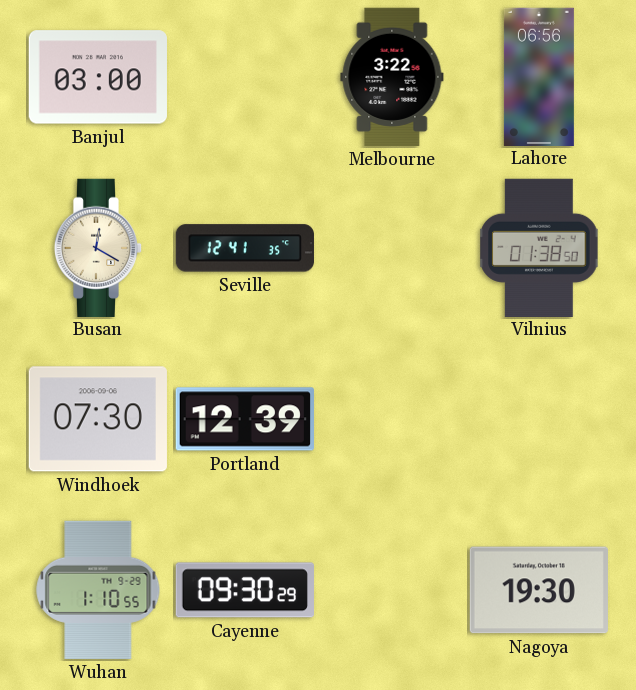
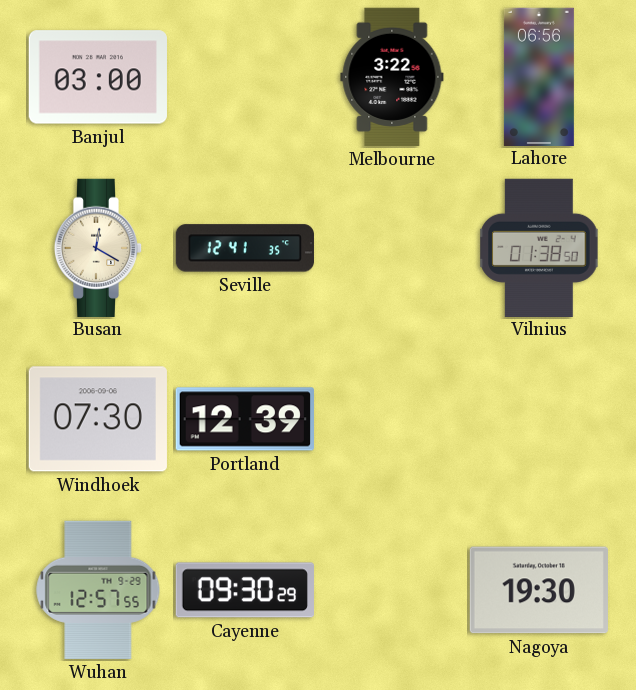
Wuhan: 1:10 -> 12:57 (98, 590)
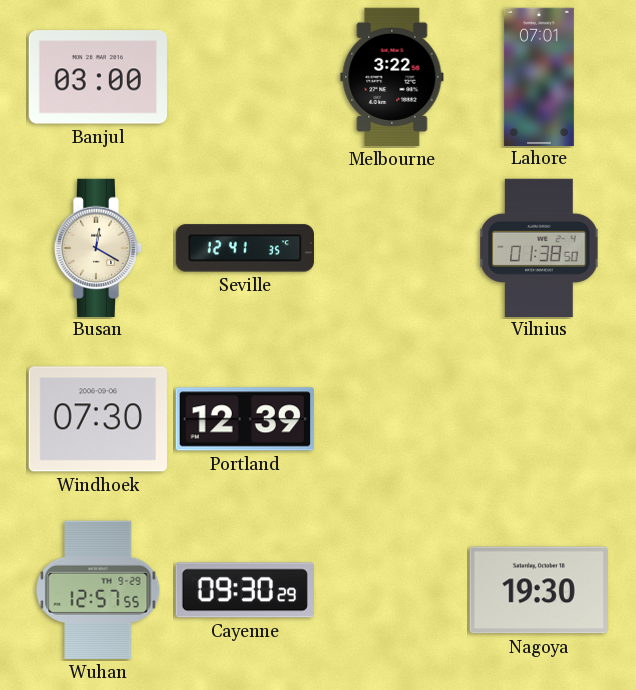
Lahore: 06:56 -> 07:01 (539, 76)
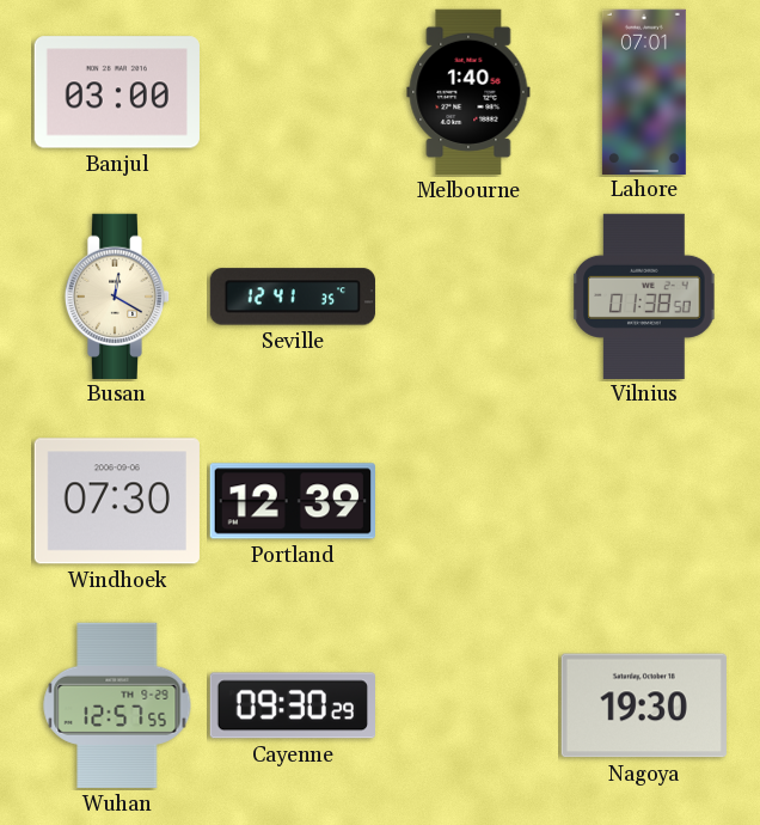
Melbourne: 3:22 -> 1:40 (468, 92)
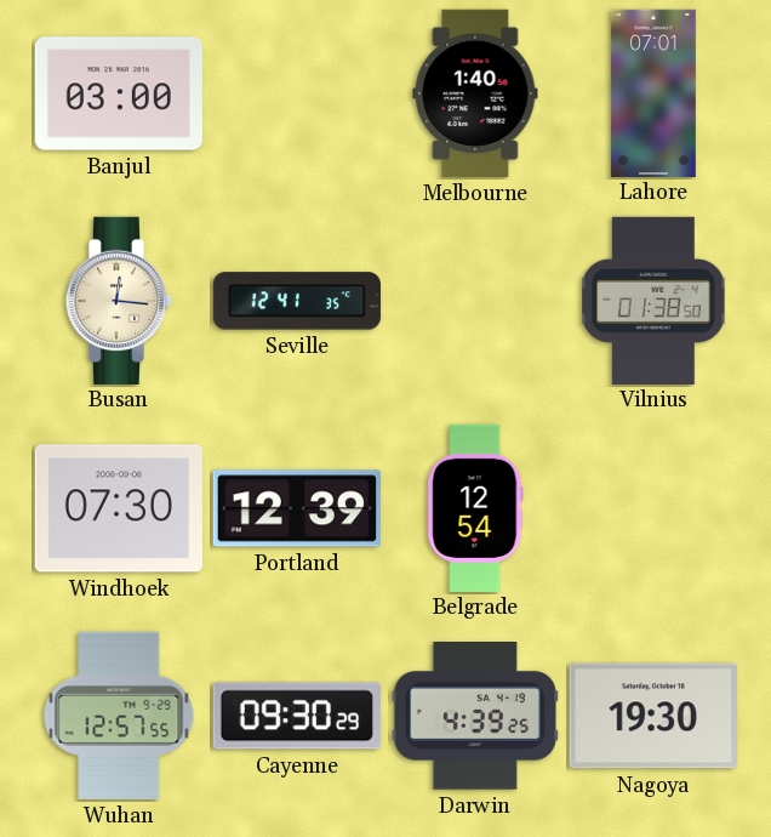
Busan: 12:20 -> 12:16 (119, 300)
Belgrade: none -> 12:54 (475, 507)
Darwin: none -> 4:39 (475, 717)
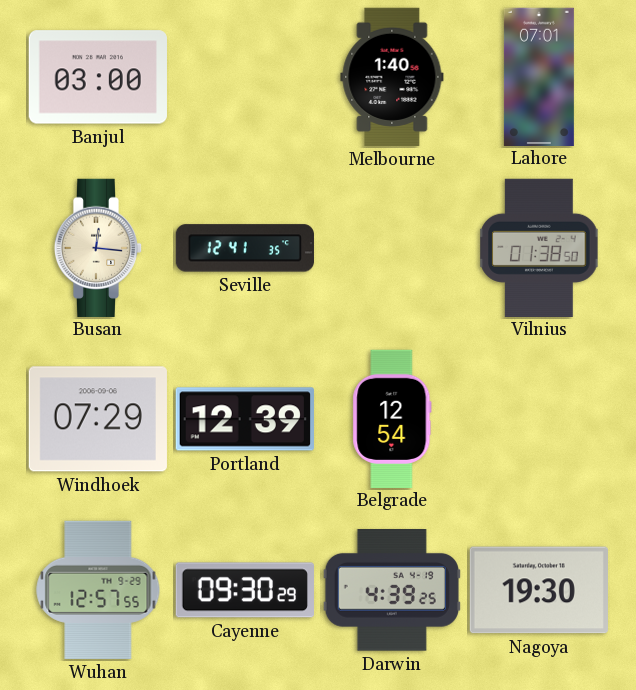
Windhoek: 07:30 -> 07:29 (98, 419)
